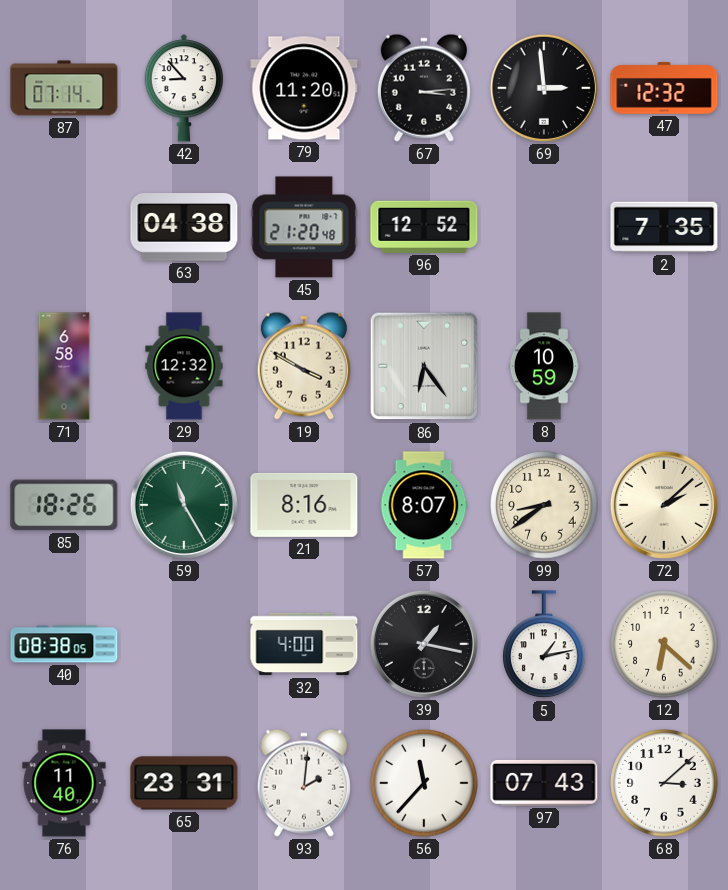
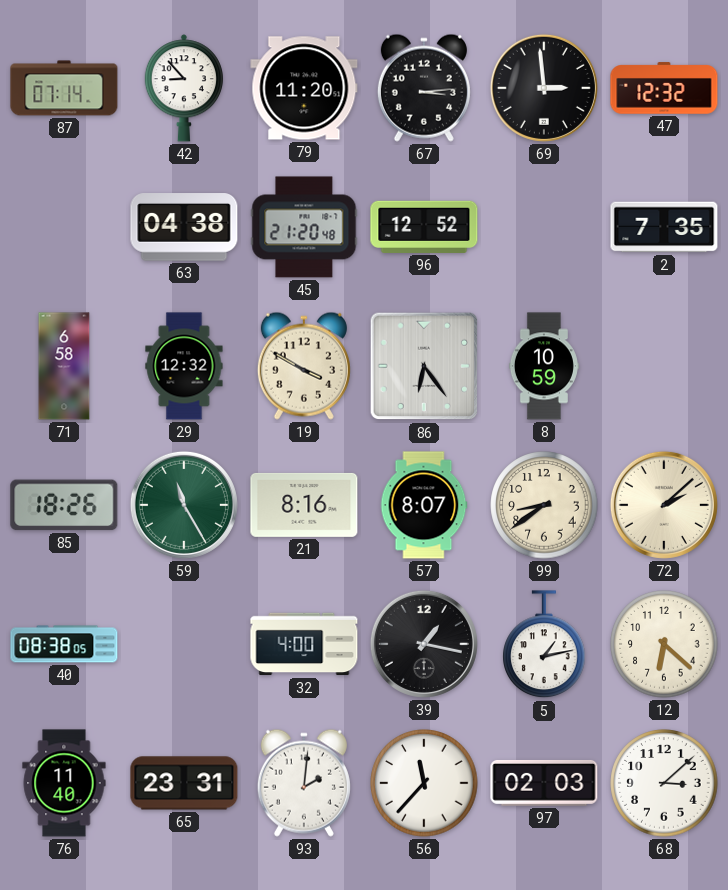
97: 07:43 -> 02:03 (544, 783)
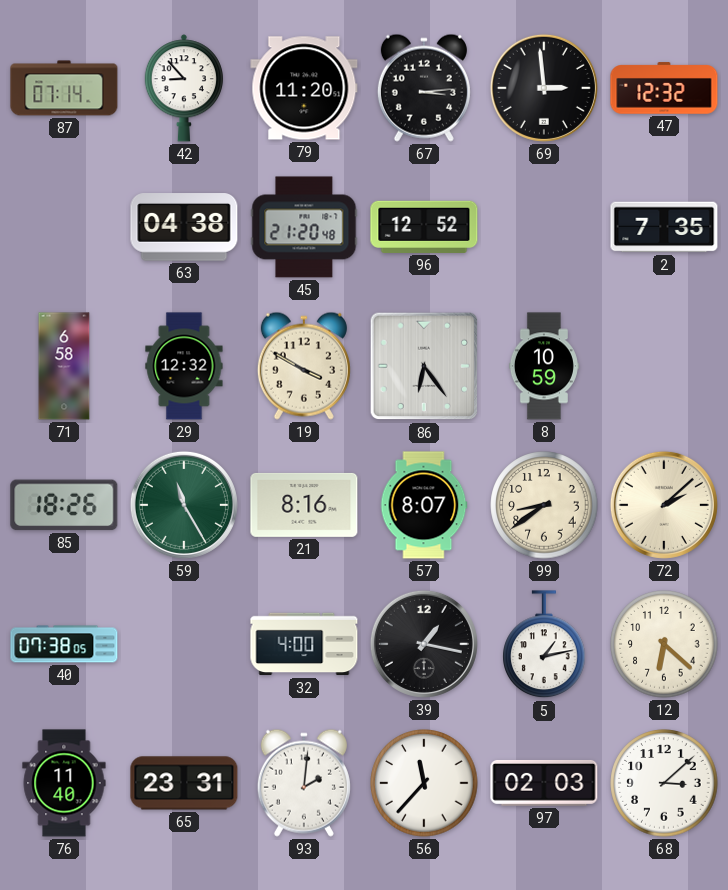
40: 08:38 -> 07:38 (64, 644)
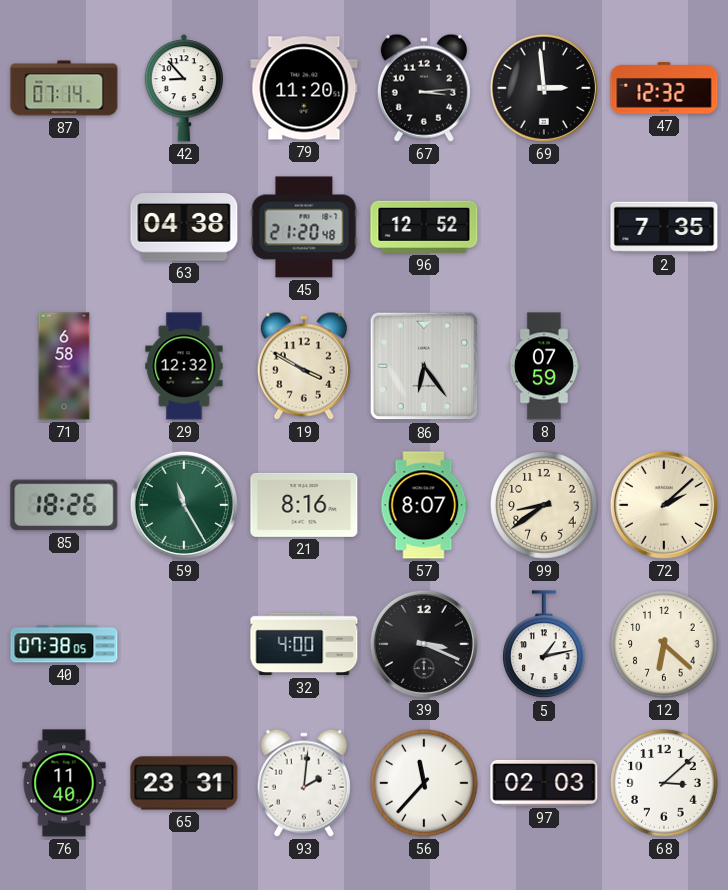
8: 10:59 -> 07:59 (544, 366)
39: 1:17 -> 3:19 (424, 644)
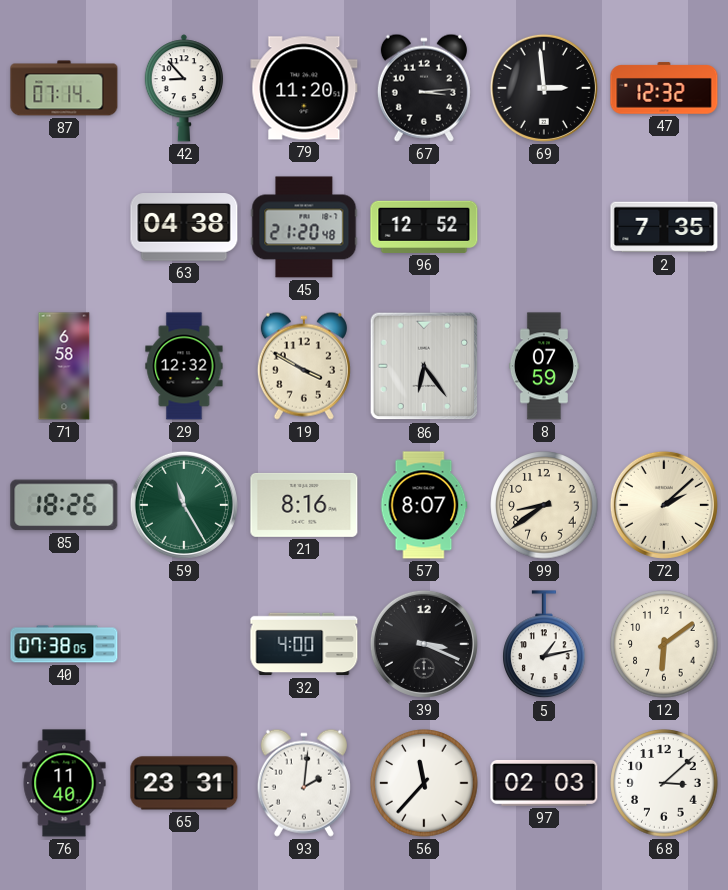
12: 6:22 -> 6:09 (664, 644)
